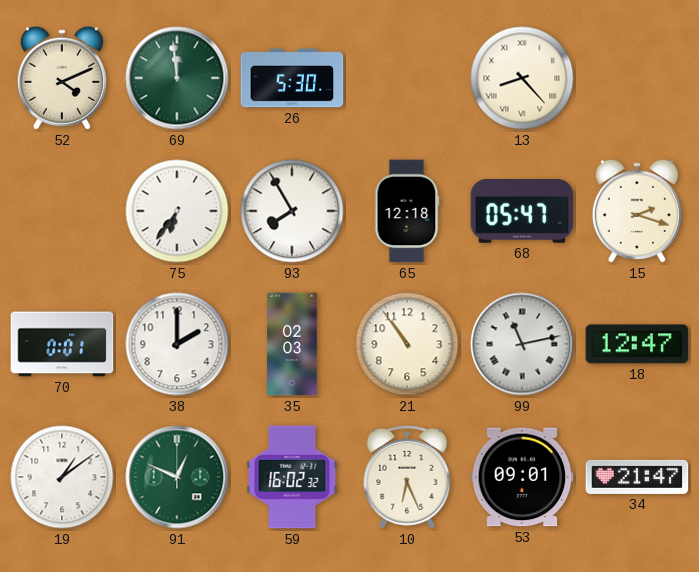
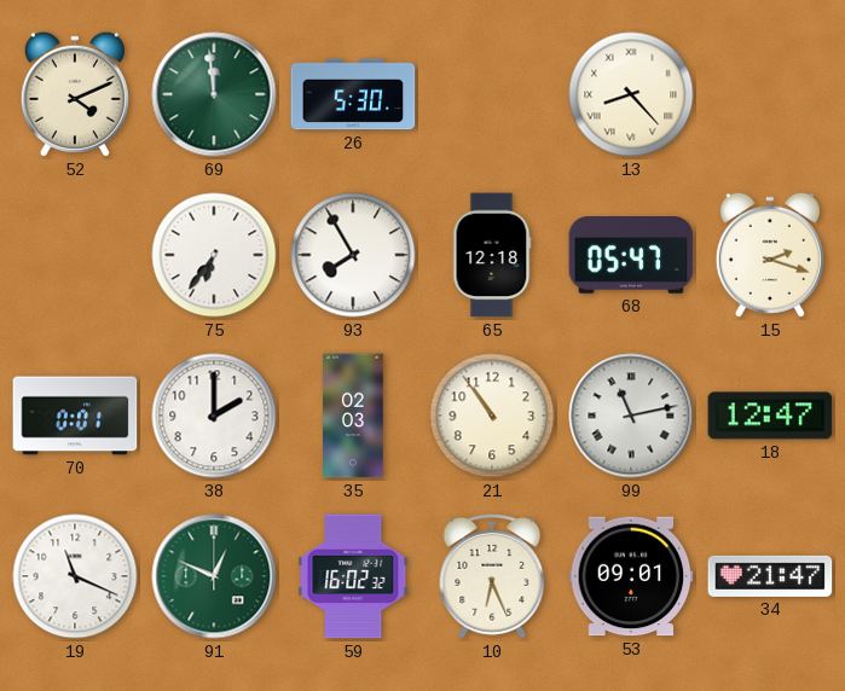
19: 1:09 -> 11:19 (75, 576)
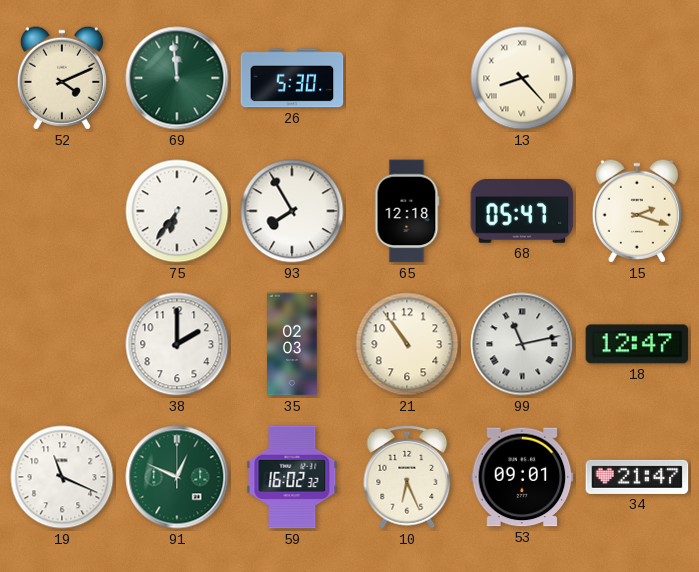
70: 0:01 -> none (75, 416)
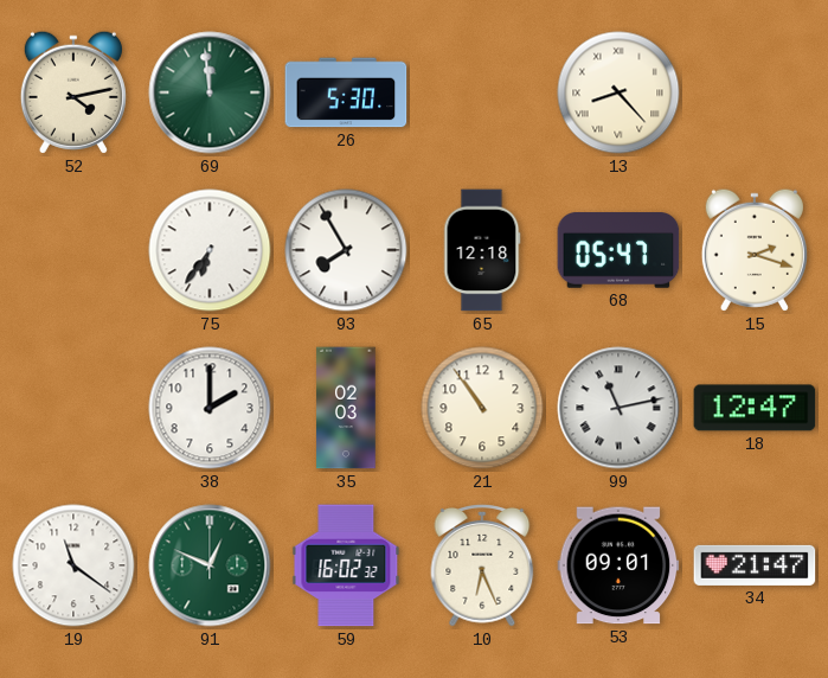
52: 4:11 -> 4:13 (73, 92)
19: 11:19 -> 11:21 (73, 565)
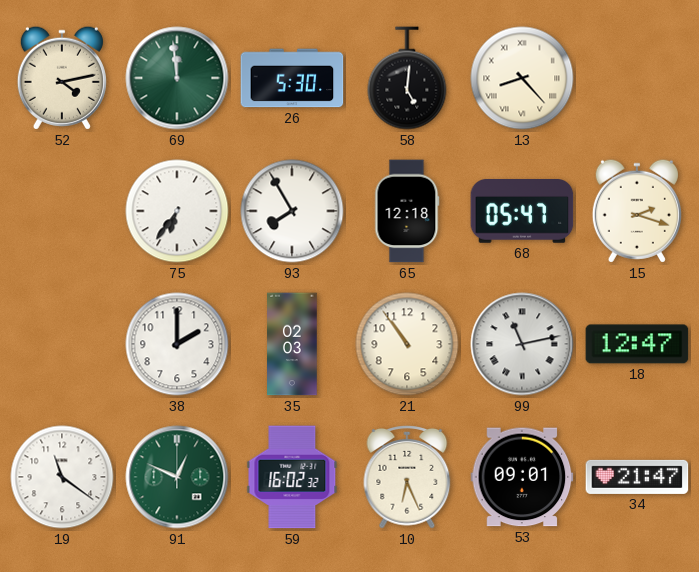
58: none -> 5:01 (407, 78)
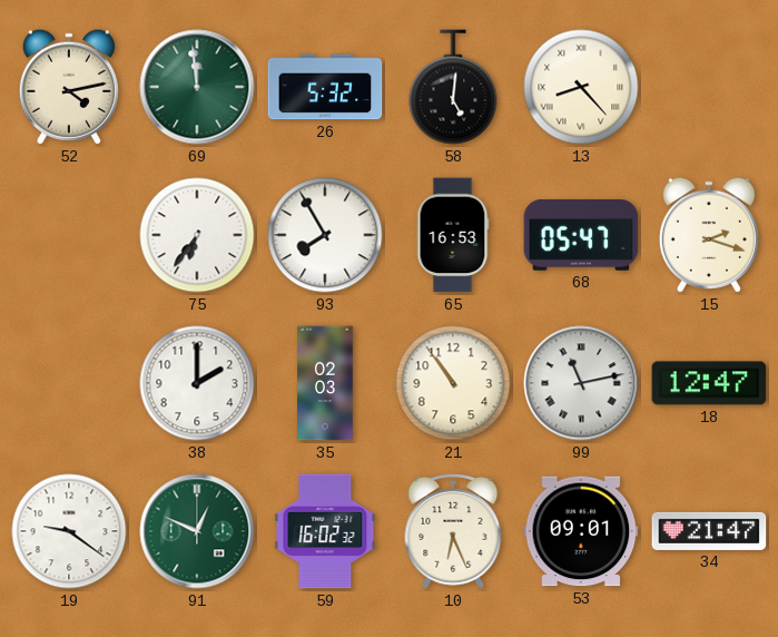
26: 5:30 -> 5:32 (325, 87)
65: 12:18 -> 16:53 (453, 235)
19: 11:21 -> 9:21 (69, 531)
